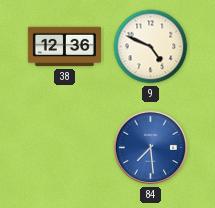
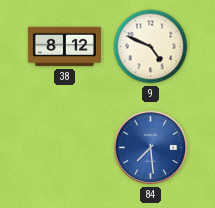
38: 12:36 -> 8:12 (64, 47)
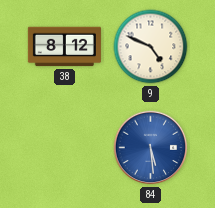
84: 7:29 -> 5:29 (151, 148)
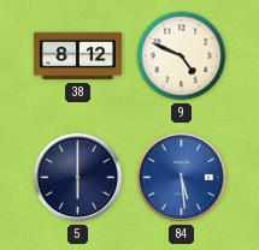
5: none -> 6:00 (78, 178)
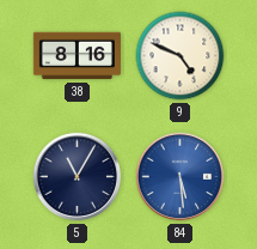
38: 8:12 -> 8:16 (77, 56)
5: 6:00 -> 11:05 (78, 177)
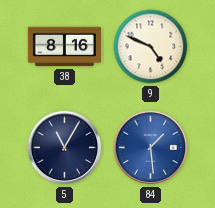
84: 5:29 -> 1:29 (151, 148)
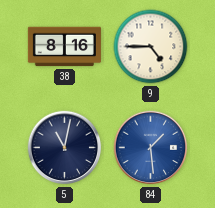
9: 4:49 -> 4:45 (151, 47)
5: 11:05 -> 11:02 (65, 148)
